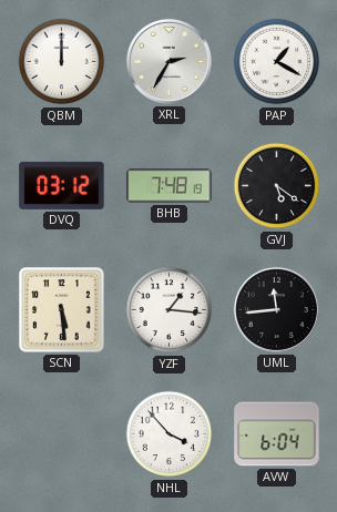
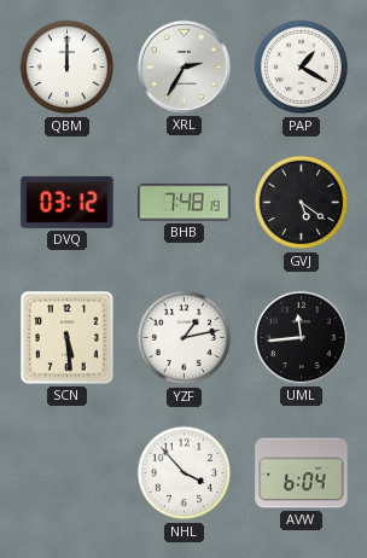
YZF: 1:16 -> 1:13 (185, 338)
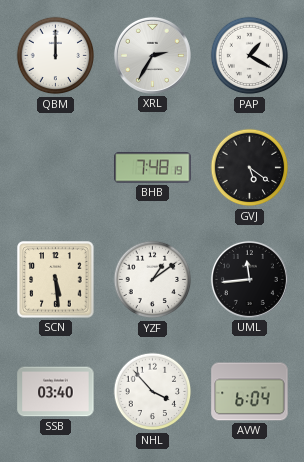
DVQ: 03:12 -> none (68, 202)
YZF: 1:13 -> 1:09 (153, 280)
SSB: none -> 03:40 (56, 392)
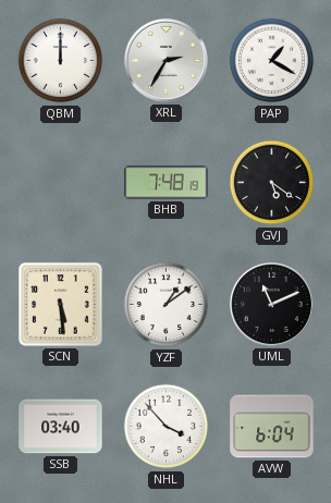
UML: 11:44 -> 11:11 (271, 304)
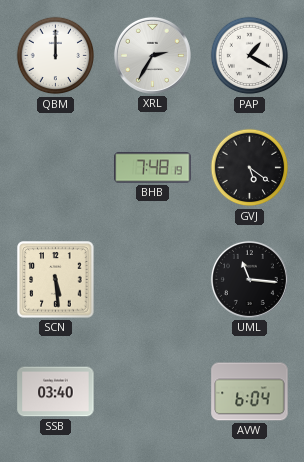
YZF: 1:09 -> none (167, 305)
UML: 11:11 -> 11:16 (249, 279)
NHL: 3:53 -> none (167, 427)
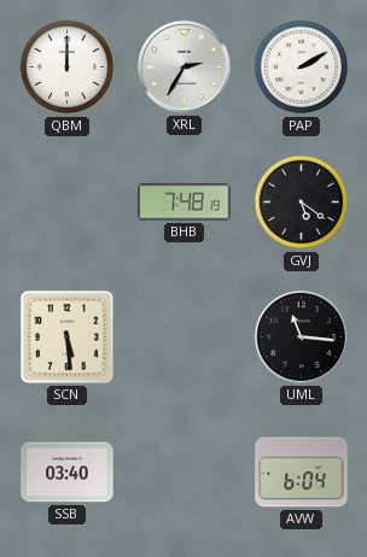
PAP: 1:20 -> 2:10 (302, 68)
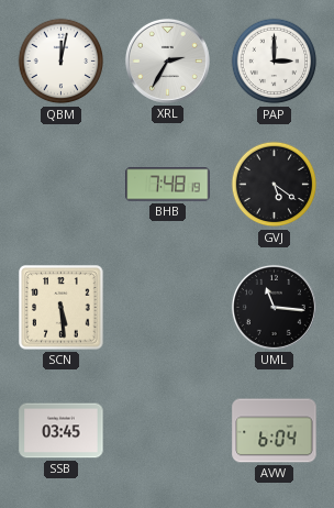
QBM: 12:00 -> 12:02 (62, 62)
PAP: 2:10 -> 3:00 (275, 62)
SSB: 03:40 -> 03:45 (62, 431)
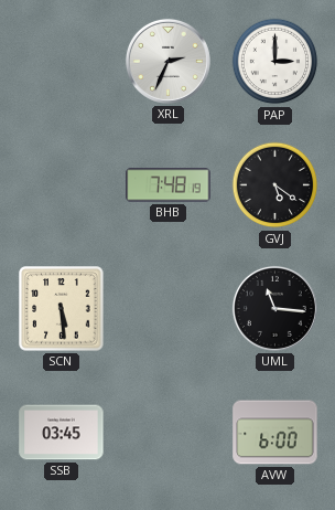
QBM: 12:02 -> none (62, 62)
XRL: 2:35 -> 2:34 (167, 61)
AVW: 6:04 -> 6:00 (275, 433)
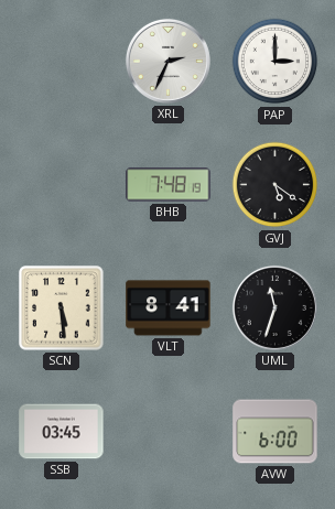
VLT: none -> 8:41 (169, 308)
UML: 11:16 -> 11:33 (274, 307)
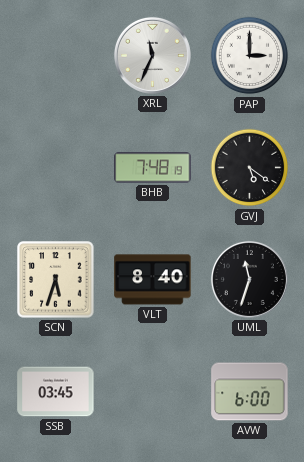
XRL: 2:34 -> 11:34 (152, 55)
SCN: 5:29 -> 5:33 (56, 280)
VLT: 8:41 -> 8:40 (153, 280)
